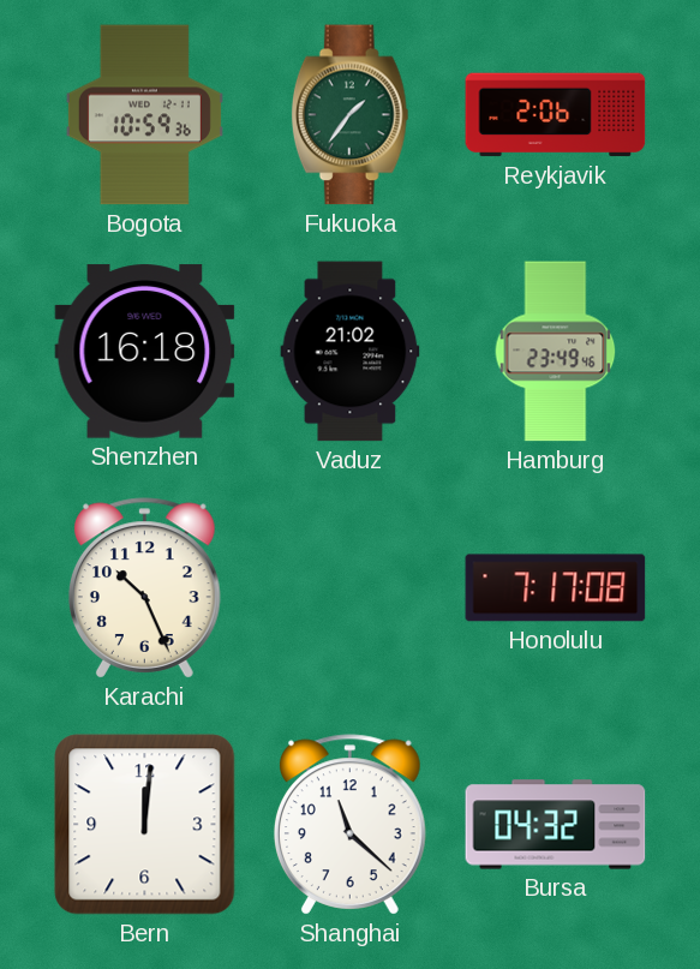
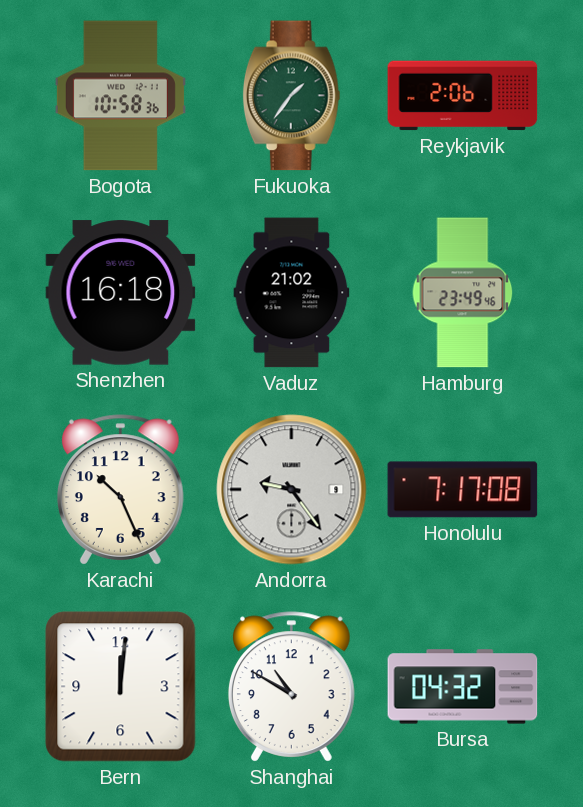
Bogota: 10:59 -> 10:58 (120, 96)
Andorra: none -> 9:24 (292, 490)
Shanghai: 11:22 -> 10:50 (291, 687)
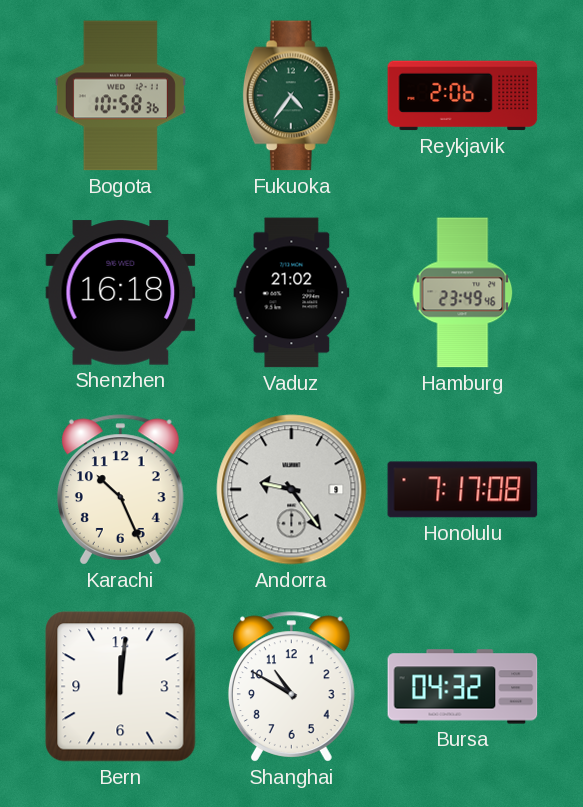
Fukuoka: 1:36 -> 4:36 (291, 96)
